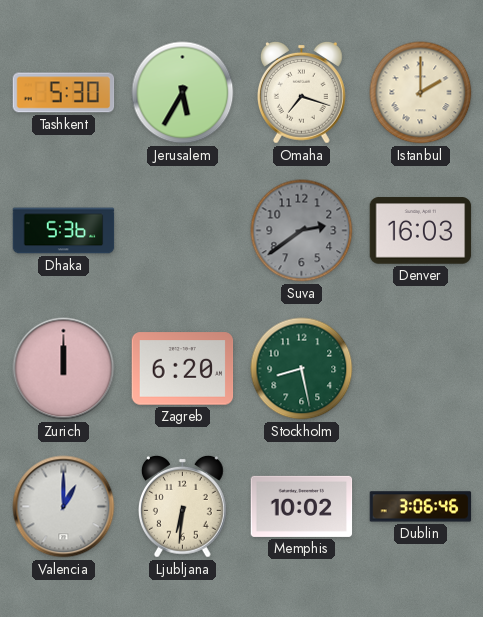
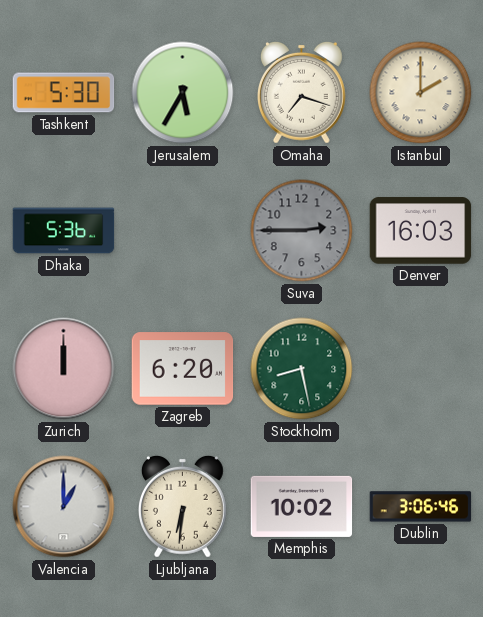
Suva: 2:39 -> 2:45 (302, 231)
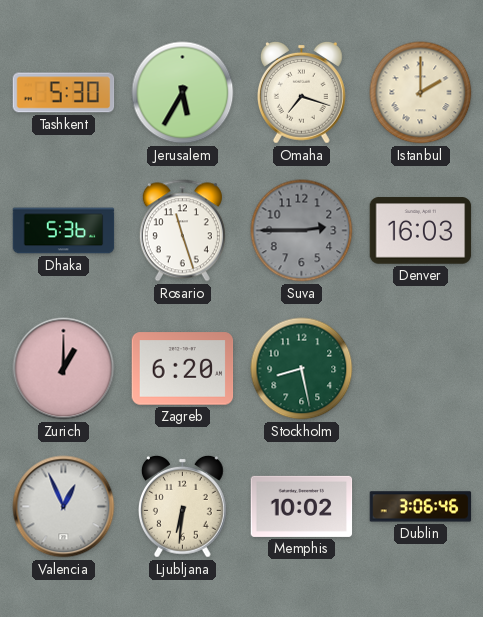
Rosario: none -> 11:27 (182, 231)
Zurich: 12:00 -> 1:00 (64, 369)
Valencia: 1:00 -> 12:56 (64, 507)
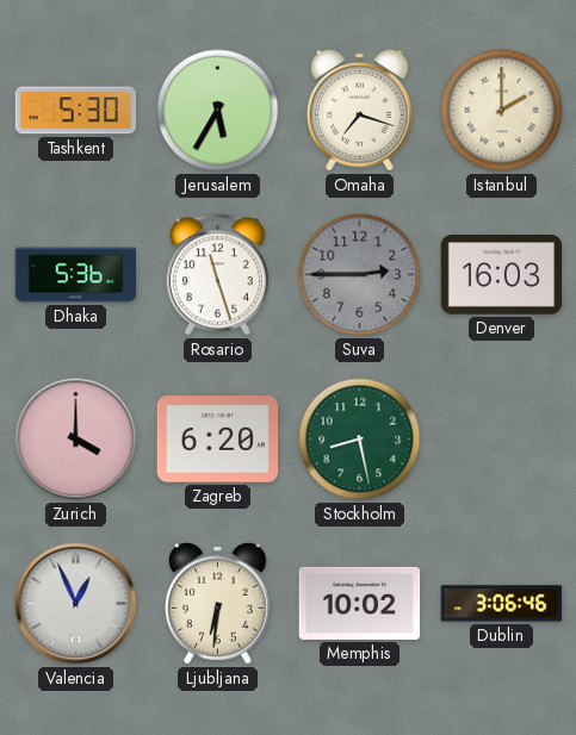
Zurich: 1:00 -> 4:00 (76, 440)
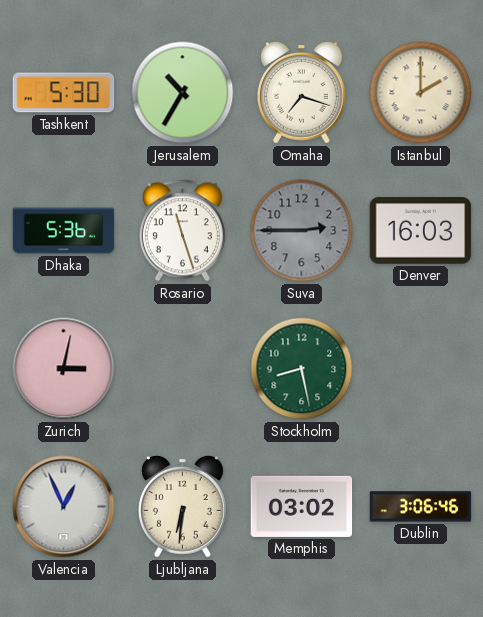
Jerusalem: 5:35 -> 10:35 (183, 93)
Zurich: 4:00 -> 3:02 (64, 369)
Zagreb: 6:20 -> none (218, 440)
Memphis: 10:02 -> 03:02 (302, 506)
